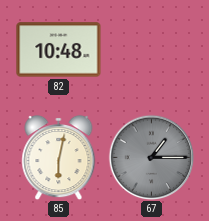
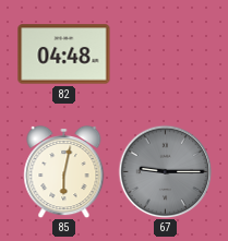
82: 10:48 -> 04:48 (64, 55)
67: 1:15 -> 9:15 (165, 171)
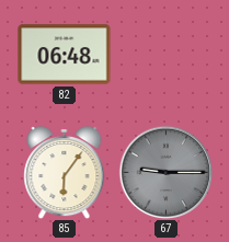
82: 04:48 -> 06:48 (65, 55)
85: 6:02 -> 6:06 (65, 172)
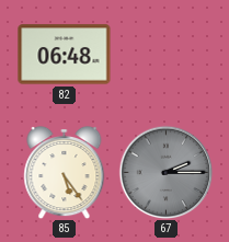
85: 6:06 -> 5:24 (65, 172)
67: 9:15 -> 2:15 (165, 172)
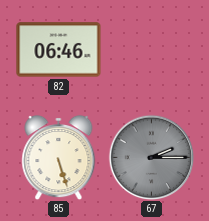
82: 06:48 -> 06:46 (59, 50)
85: 5:24 -> 5:27 (59, 157)
